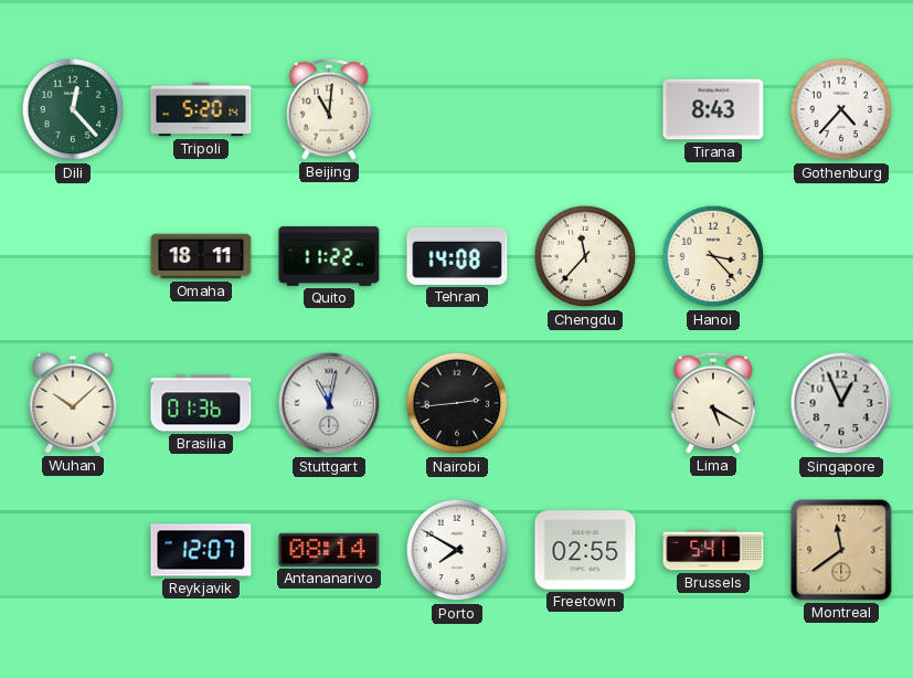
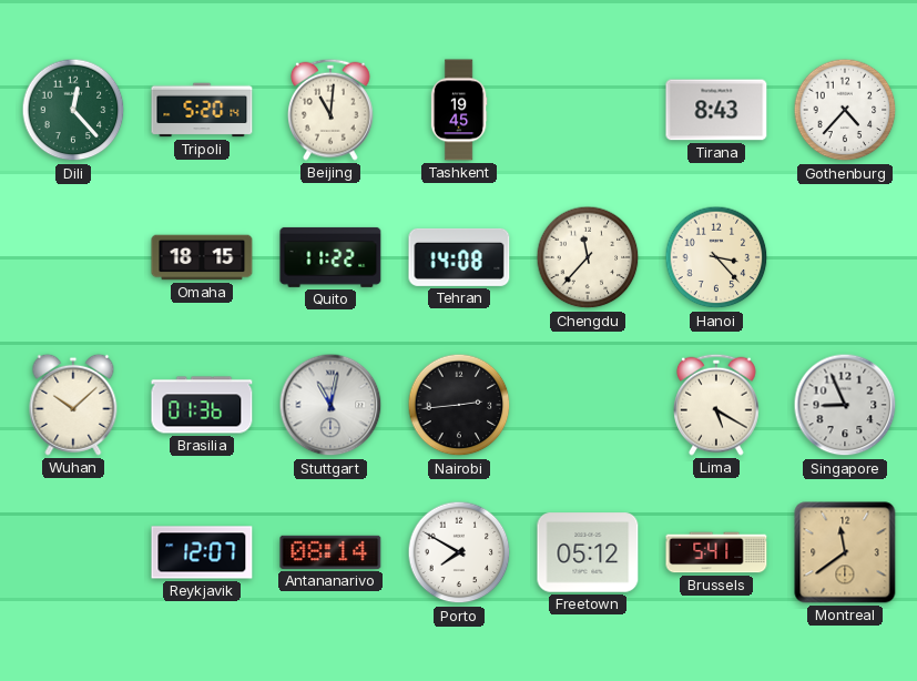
Tashkent: none -> 19:45 (459, 110)
Omaha: 18:11 -> 18:15 (202, 257)
Singapore: 12:56 -> 8:56 (845, 405)
Freetown: 02:55 -> 05:12 (588, 552)
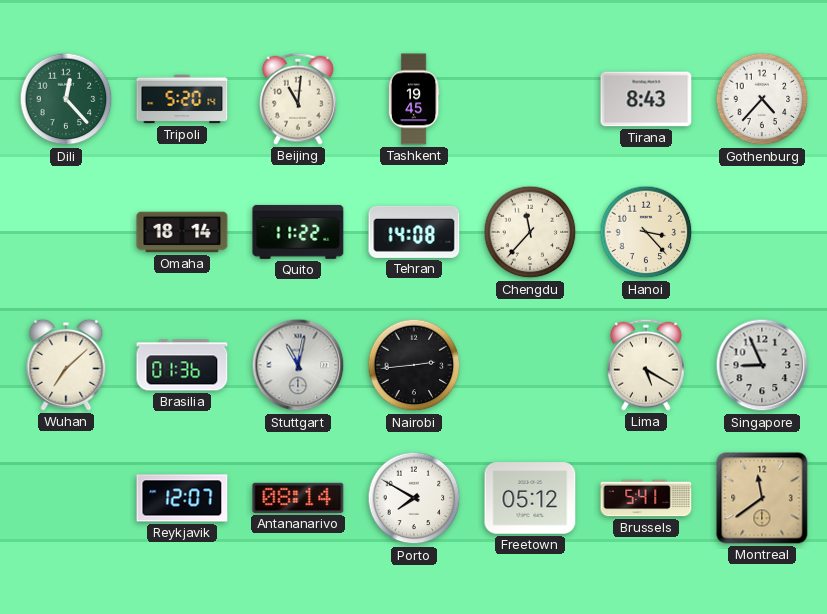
Omaha: 18:15 -> 18:14 (182, 232)
Wuhan: 10:08 -> 7:08 (66, 365)
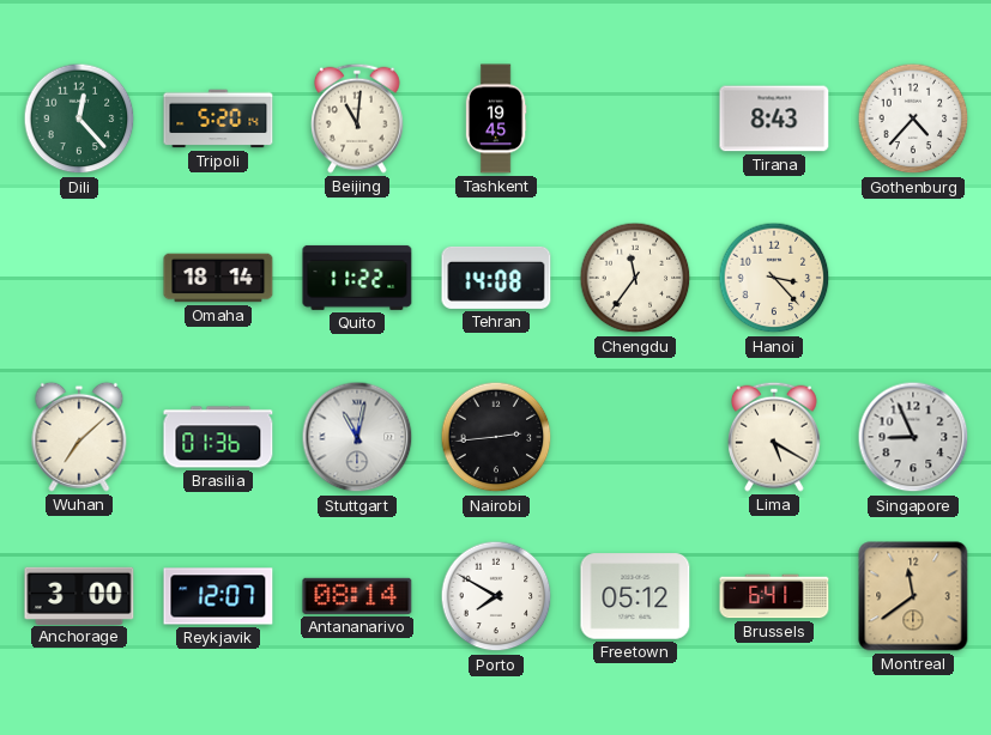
Chengdu: 11:37 -> 11:36 (635, 278)
Anchorage: none -> 3:00 (79, 595)
Brussels: 5:41 -> 6:41 (774, 596)
